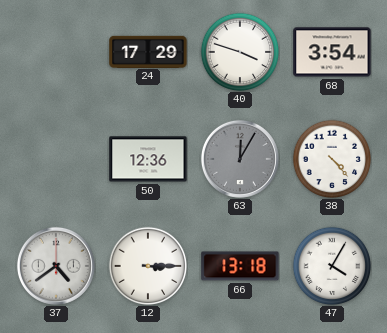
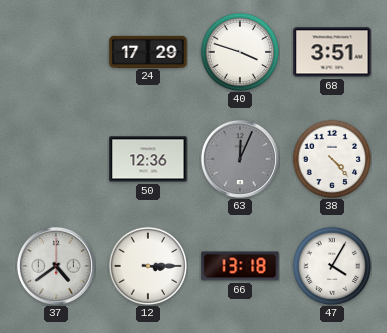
68: 3:54 -> 3:51 (332, 52)
63: 12:05 -> 12:04 (240, 159)
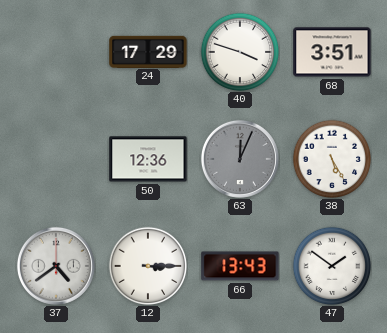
38: 4:23 -> 5:25 (332, 159)
66: 13:18 -> 13:43 (240, 266)
47: 4:05 -> 1:51 (332, 266)
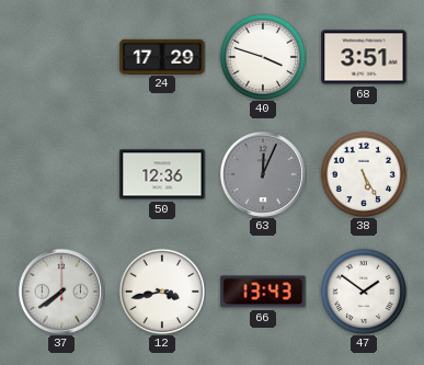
37: 4:39 -> 7:39 (61, 292)
12: 3:15 -> 3:43 (162, 292)
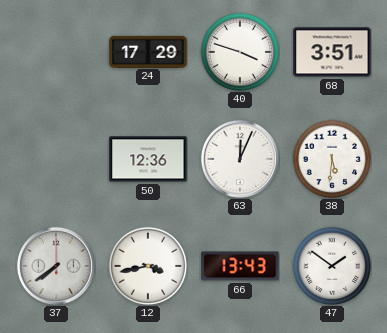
63 dial: grey -> white (240, 159)
38: 5:25 -> 5:31 (332, 159)
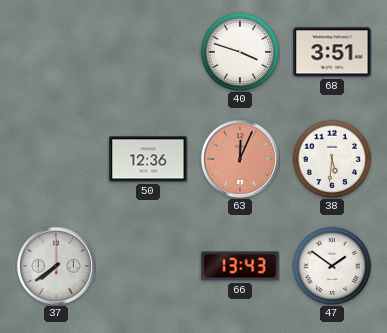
24: 17:29 -> none (148, 51)
63 dial: white -> salmon (240, 159)
12: 3:43 -> none (148, 266)
